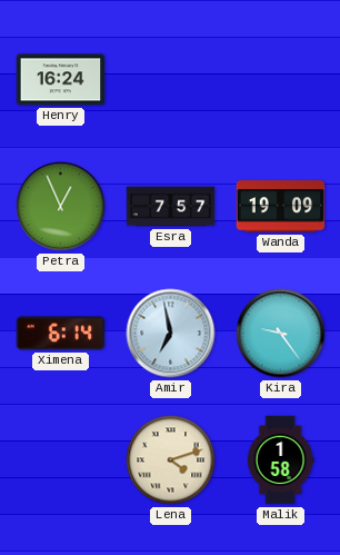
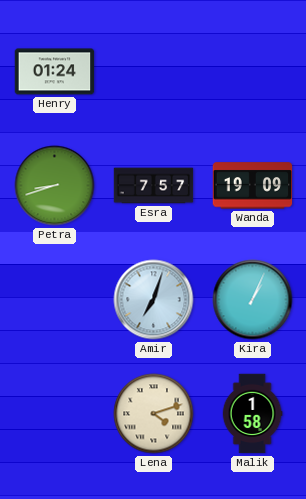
Henry: 16:24 -> 01:24 (55, 72)
Petra: 12:56 -> 8:42 (55, 186)
Ximena: 6:14 -> none (61, 334)
Amir: 6:58 -> 7:03 (154, 300)
Kira: 9:24 -> 1:04 (253, 300)
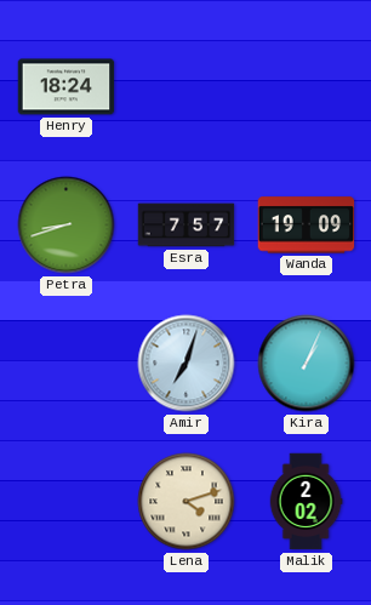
Henry: 01:24 -> 18:24 (67, 87)
Malik: 1:58 -> 2:02 (306, 502)
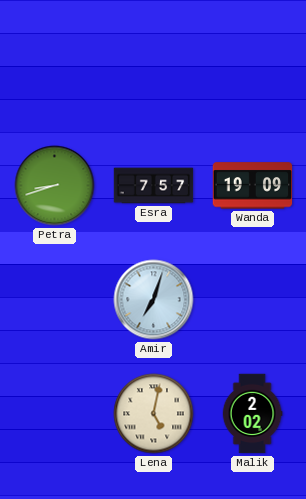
Henry: 18:24 -> none (67, 87)
Kira: 1:04 -> none (307, 364)
Lena: 4:12 -> 5:02 (154, 414)
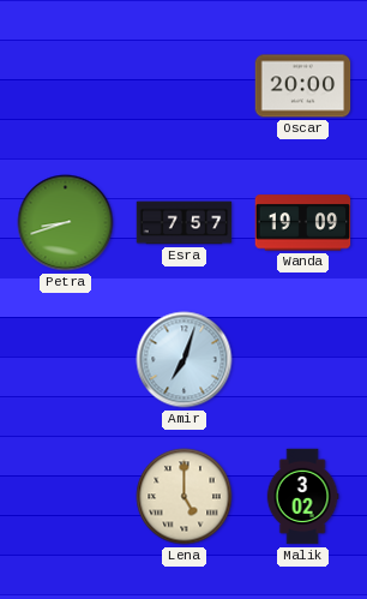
Oscar: none -> 20:00 (303, 86)
Lena: 5:02 -> 5:00 (185, 497)
Malik: 2:02 -> 3:02 (302, 497)
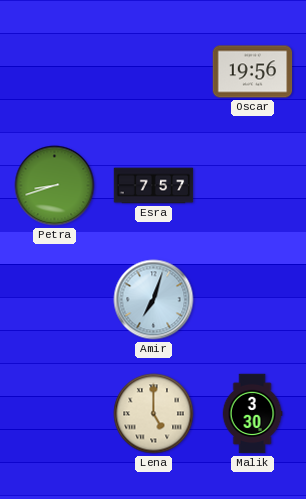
Oscar: 20:00 -> 19:56 (253, 72)
Wanda: 19:09 -> none (303, 223)
Malik: 3:02 -> 3:30 (252, 414)
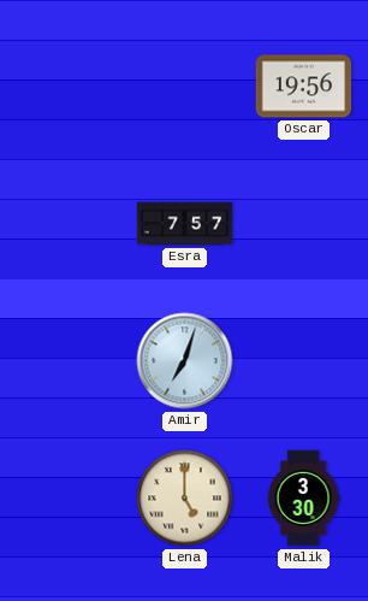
Petra: 8:42 -> none (55, 186)
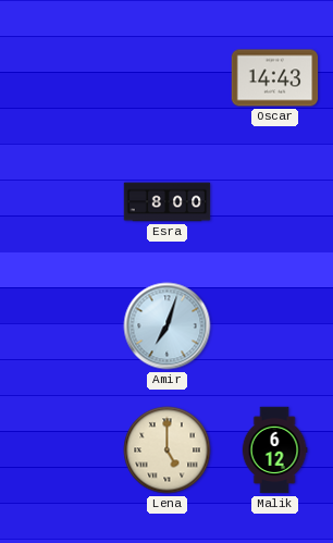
Oscar: 19:56 -> 14:43 (275, 78)
Esra: 7:57 -> 8:00 (168, 202)
Malik: 3:30 -> 6:12 (274, 451)
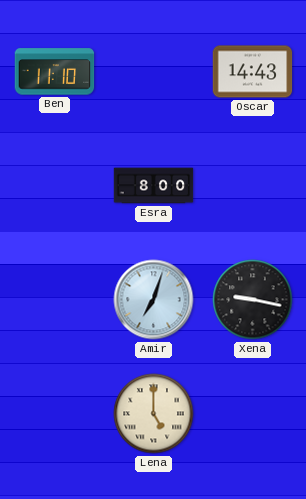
Ben: none -> 11:10 (55, 72)
Xena: none -> 9:17 (253, 300)
Malik: 6:12 -> none (274, 451)
